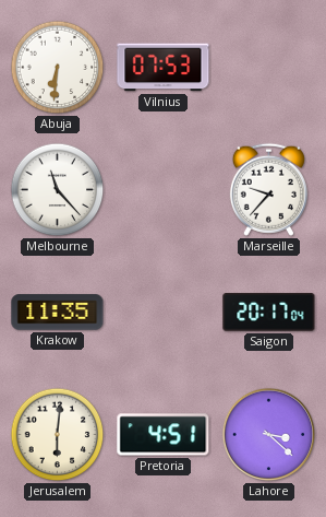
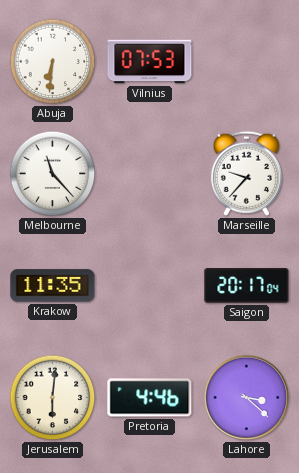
Pretoria: 4:51 -> 4:46 (150, 398)
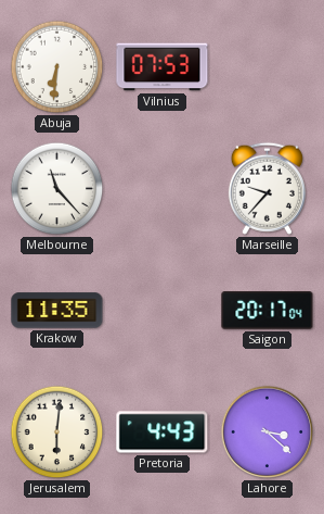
Pretoria: 4:46 -> 4:43 (163, 432)
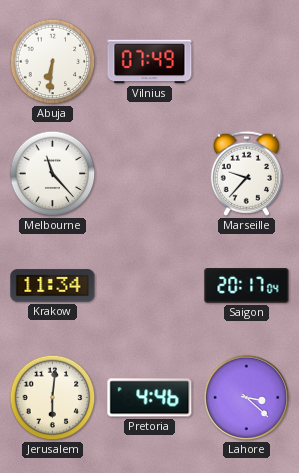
Vilnius: 07:53 -> 07:49 (150, 62)
Krakow: 11:35 -> 11:34 (53, 286)
Pretoria: 4:43 -> 4:46 (150, 398)
